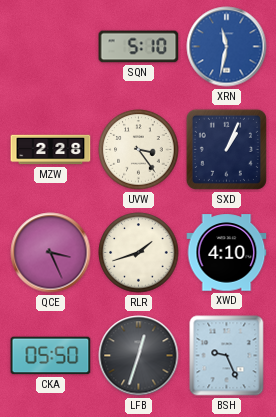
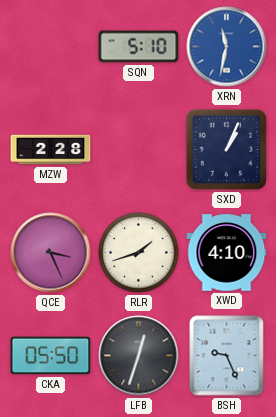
UVW: 3:24 -> none (139, 150)
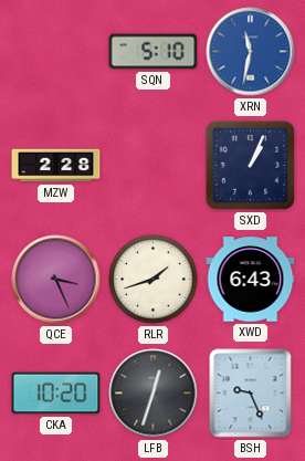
XWD: 4:10 -> 6:43 (251, 280)
CKA: 05:50 -> 10:20 (56, 394)
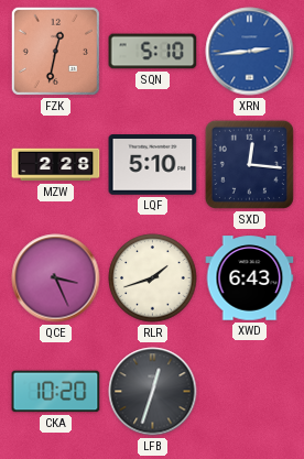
FZK: none -> 12:32 (55, 51)
XRN: 11:32 -> 2:44 (250, 52)
LQF: none -> 5:10 (153, 165)
SXD: 1:04 -> 12:16 (249, 164)
BSH: 9:26 -> none (251, 394)
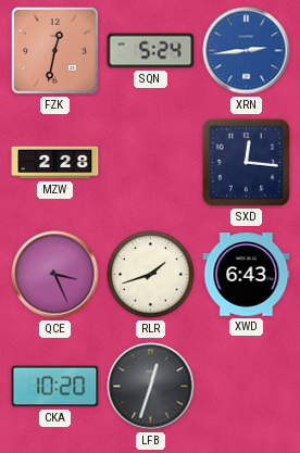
SQN: 5:10 -> 5:24 (151, 51)
LQF: 5:10 -> none (153, 165)
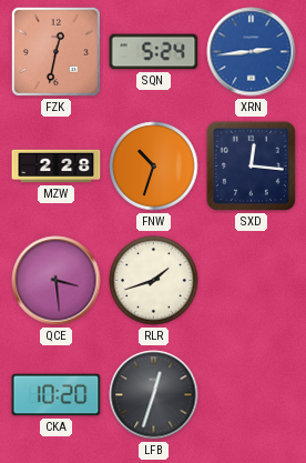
FNW: none -> 10:33 (154, 167)
QCE: 3:26 -> 3:29 (57, 281)
XWD: 6:43 -> none (247, 275)
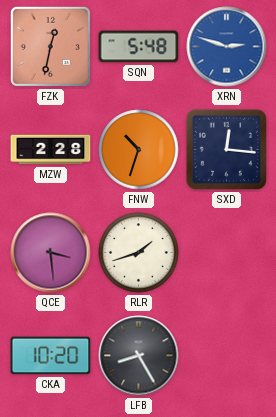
SQN: 5:24 -> 5:48 (139, 47)
XRN: 2:44 -> 2:48 (227, 47)
LFB: 12:33 -> 8:25 (139, 356)
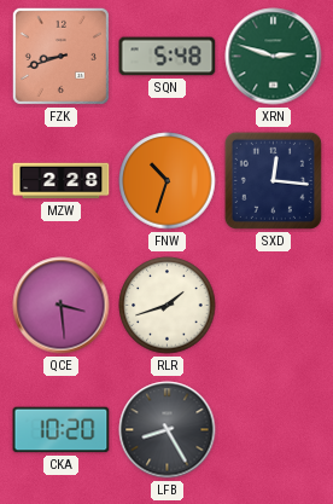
FZK: 12:32 -> 8:42 (60, 56)
XRN dial: blue -> green (274, 57)
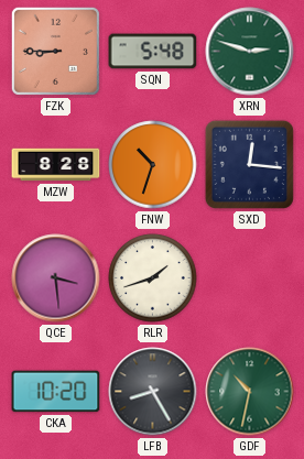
FZK: 8:42 -> 8:45 (55, 51)
MZW: 2:28 -> 8:28 (56, 165)
GDF: none -> 10:32 (250, 392)
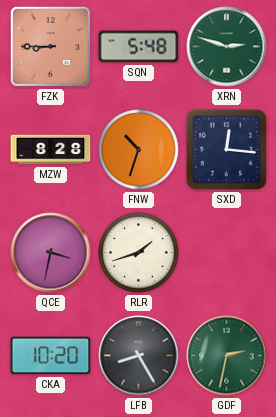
QCE: 3:29 -> 3:32 (51, 253)
GDF: 10:32 -> 2:32 (227, 356)
